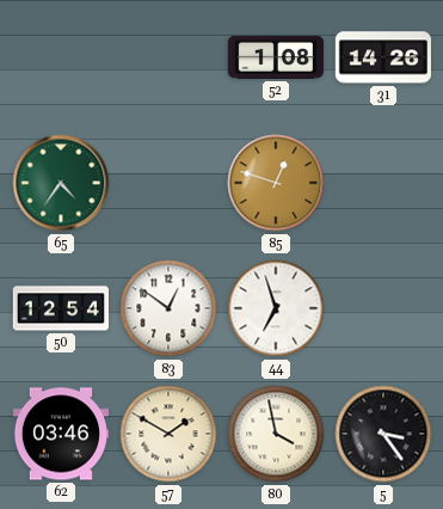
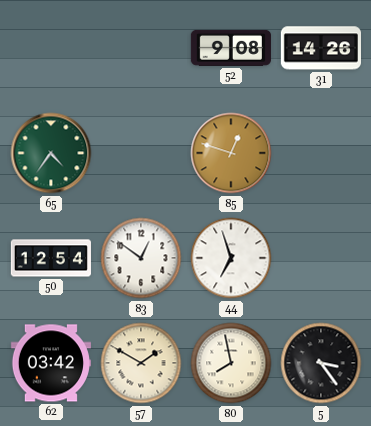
52: 1:08 -> 9:08 (231, 48)
62: 03:46 -> 03:42 (51, 363)
80: 3:58 -> 7:58 (231, 363)
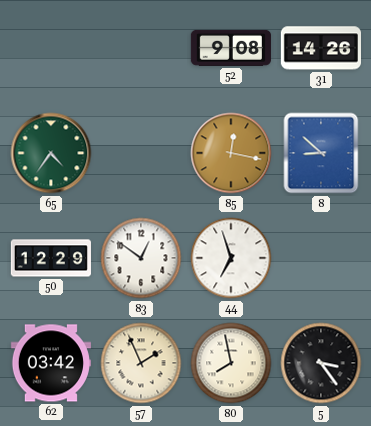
85: 12:48 -> 12:17 (231, 153)
8: none -> 8:52 (321, 153)
50: 12:54 -> 12:29 (50, 258)
57: 1:50 -> 1:56 (141, 363)
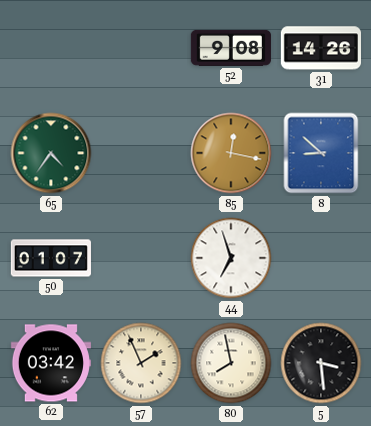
50: 12:29 -> 01:07 (50, 258)
83: 12:51 -> none (141, 258)
5: 3:24 -> 3:29 (321, 363)
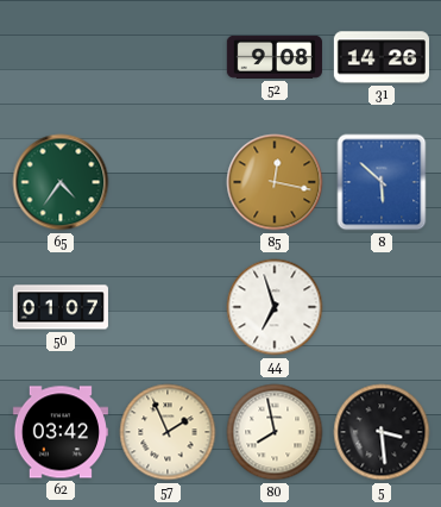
8: 8:52 -> 5:52 (382, 182)
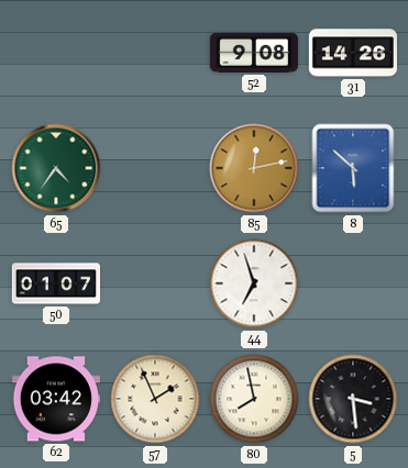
85: 12:17 -> 12:13 (254, 168)
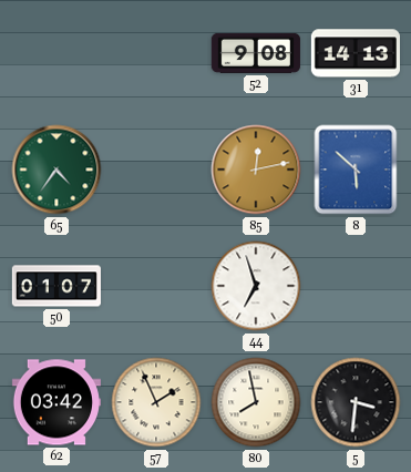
31: 14:26 -> 14:13 (355, 53)
5: 3:29 -> 3:31 (356, 402)
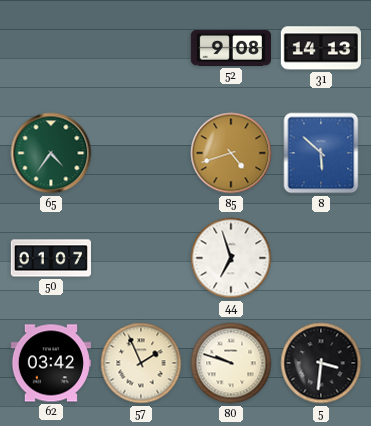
85: 12:13 -> 4:42 (231, 153)
80: 7:58 -> 9:48 (231, 363)
